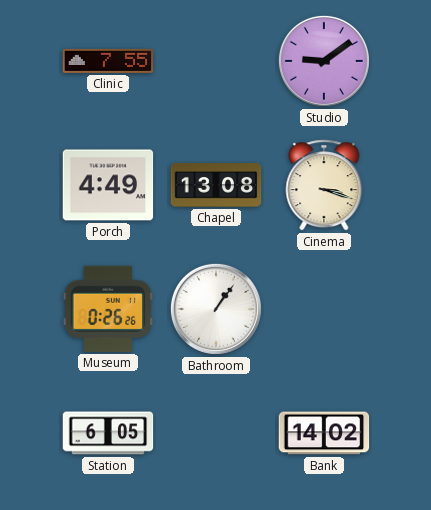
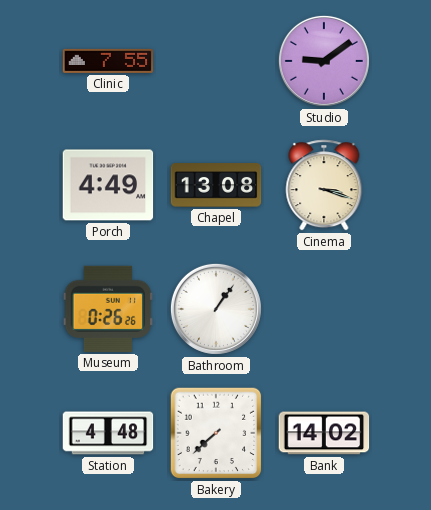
Station: 6:05 -> 4:48 (108, 433)
Bakery: none -> 7:38 (216, 433)
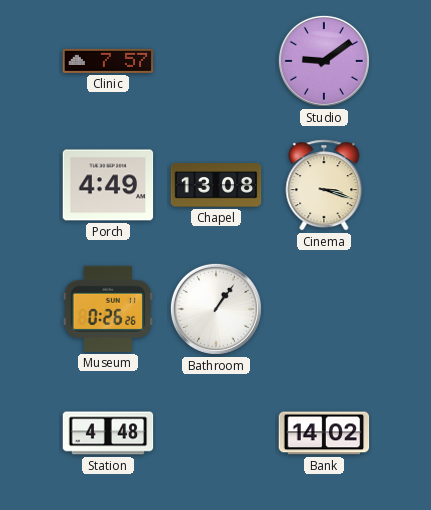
Clinic: 7:55 -> 7:57 (108, 61)
Bakery: 7:38 -> none (216, 433)
